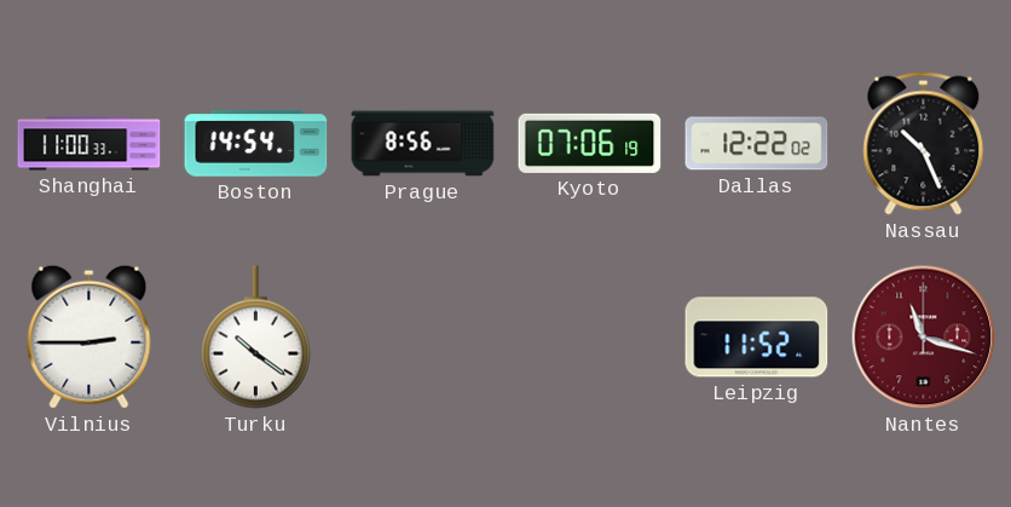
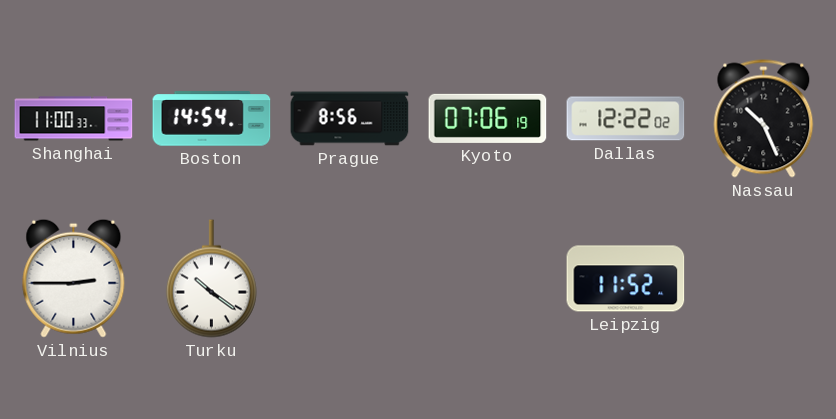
Nantes: 11:18 -> none (924, 338)
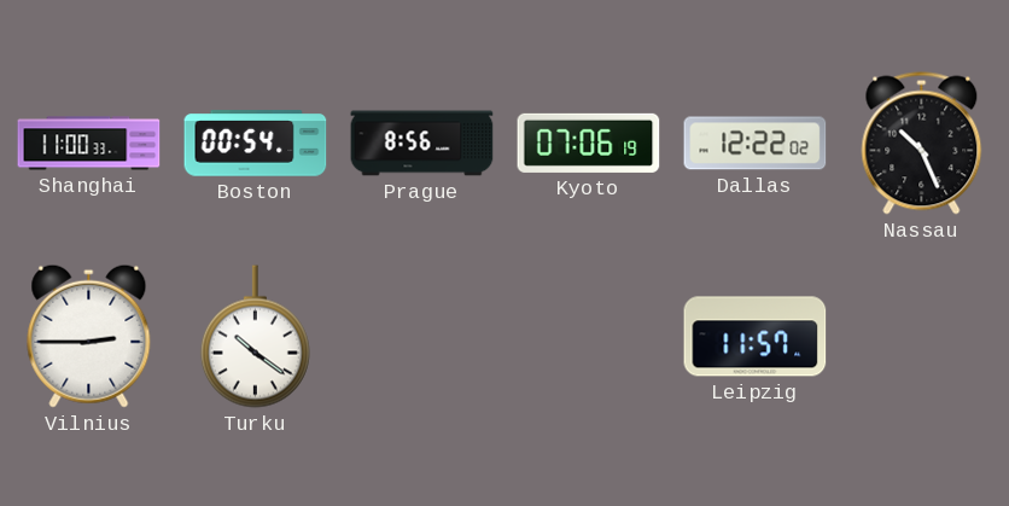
Boston: 14:54 -> 00:54 (256, 144)
Leipzig: 11:52 -> 11:57 (756, 337)
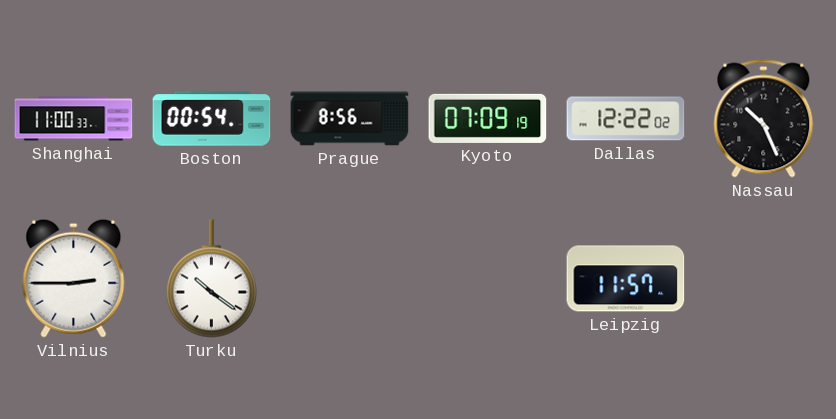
Kyoto: 07:06 -> 07:09 (488, 118)
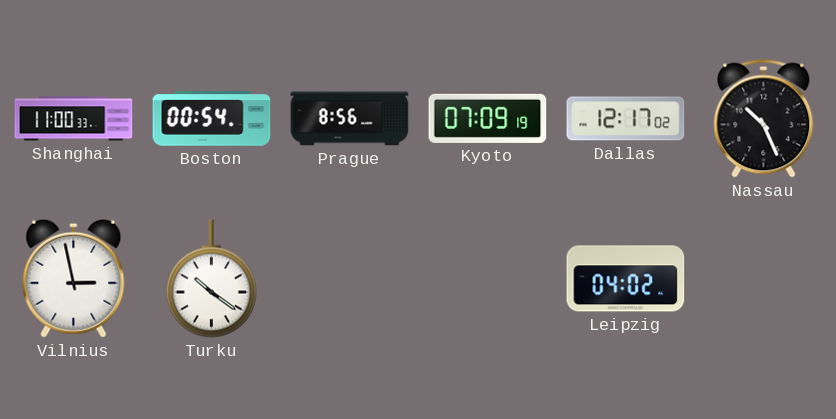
Dallas: 12:22 -> 12:17 (626, 119)
Vilnius: 2:45 -> 2:58 (74, 278)
Leipzig: 11:57 -> 04:02 (626, 279)
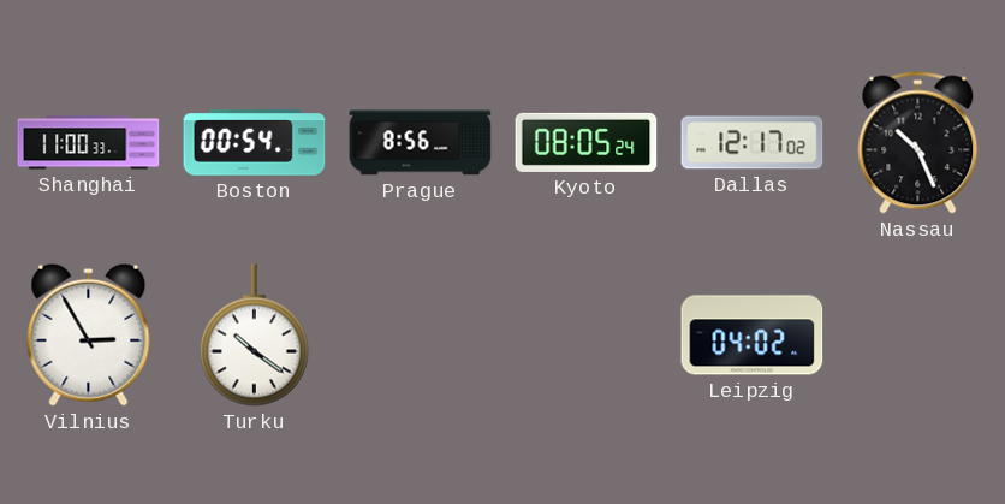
Kyoto: 07:09 -> 08:05 (587, 142)
Vilnius: 2:58 -> 2:55 (89, 334)
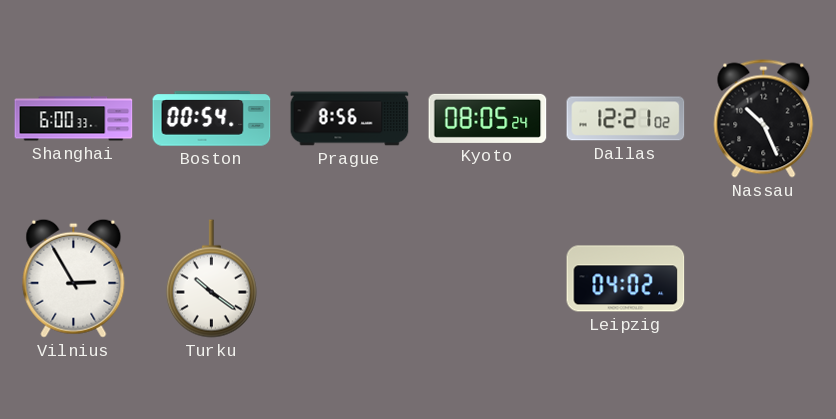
Shanghai: 11:00 -> 6:00 (74, 119)
Dallas: 12:17 -> 12:21 (626, 119)
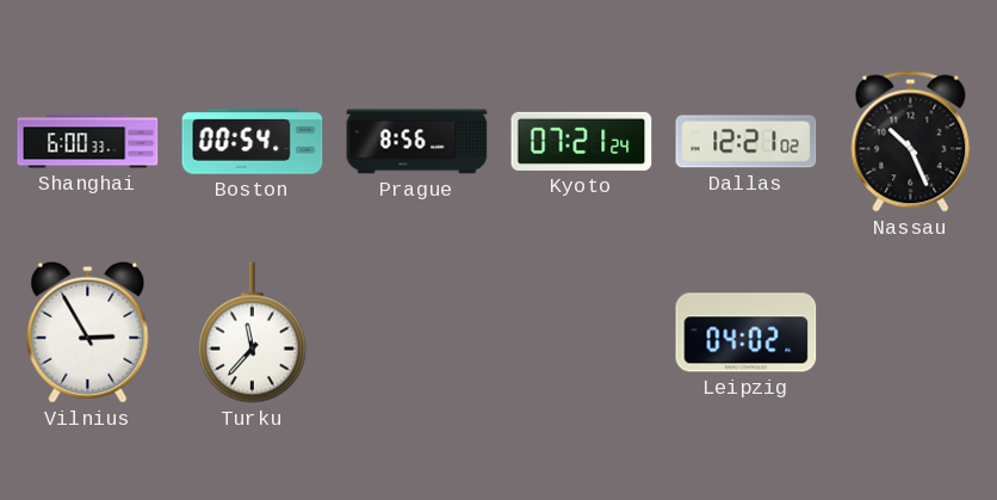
Kyoto: 08:05 -> 07:21 (582, 141)
Turku: 10:21 -> 11:37 (252, 333)
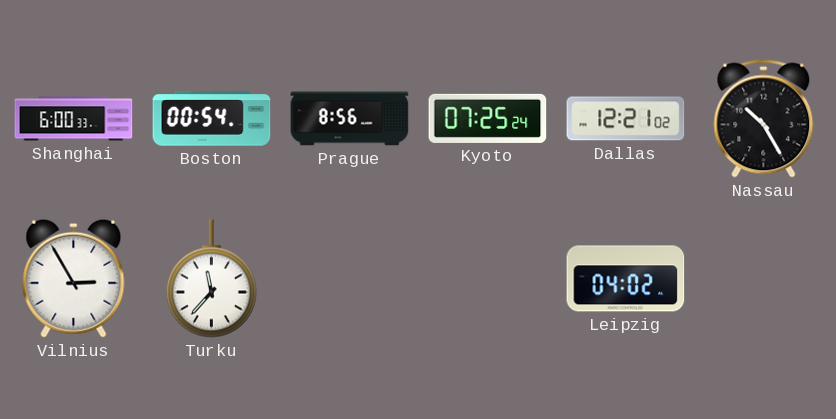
Kyoto: 07:21 -> 07:25 (488, 118)
Nassau: 10:26 -> 10:25 (764, 119)
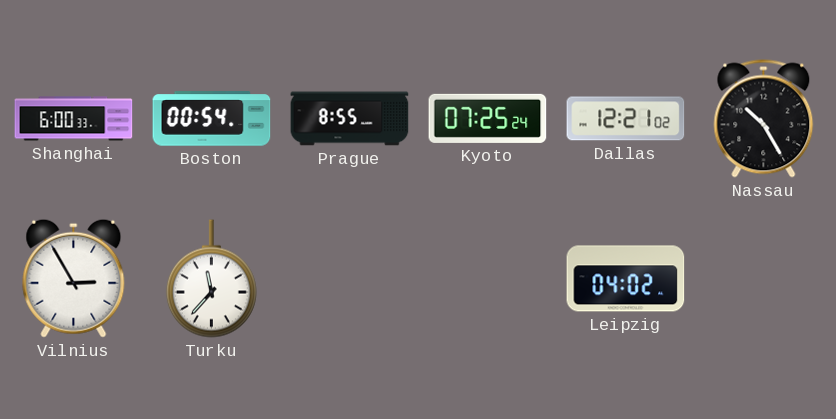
Prague: 8:56 -> 8:55 (350, 119)
